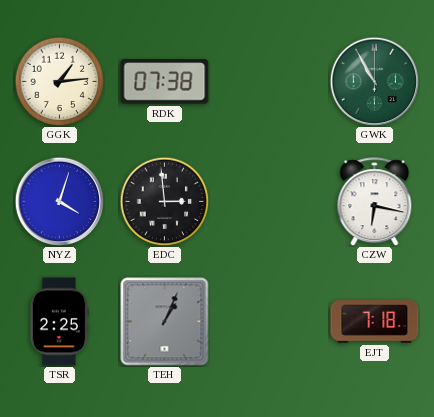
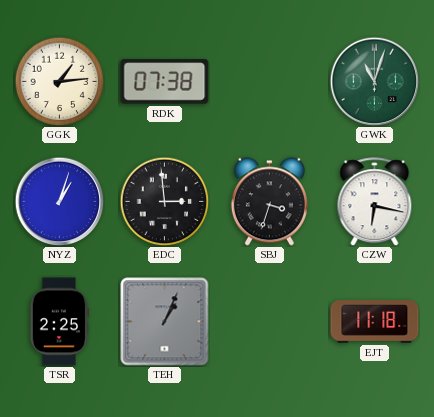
GWK: 10:55 -> 11:03 (374, 81)
NYZ: 4:03 -> 1:03 (59, 201)
SBJ: none -> 3:33 (269, 202)
EJT: 7:18 -> 11:18 (375, 322)
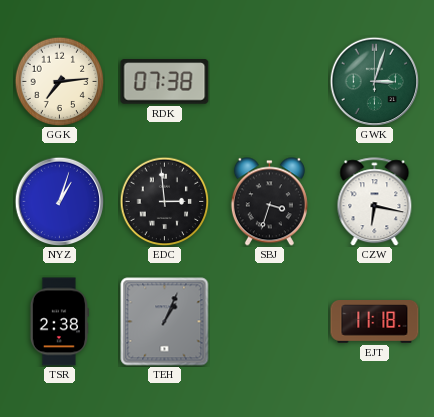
GGK: 1:14 -> 7:14 (59, 81)
GWK: 11:03 -> 3:03 (374, 81)
TSR: 2:25 -> 2:38 (59, 322)
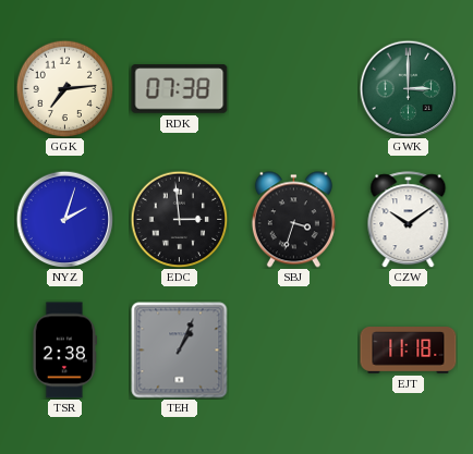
GWK: 3:03 -> 3:00 (408, 88)
NYZ: 1:03 -> 2:03 (64, 219)
CZW: 6:17 -> 10:09 (409, 220)
